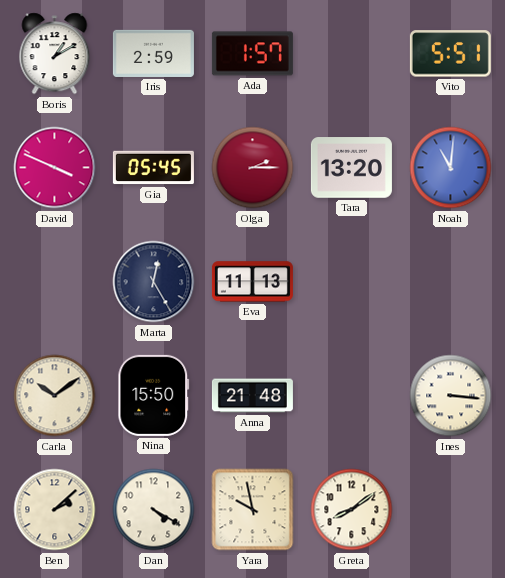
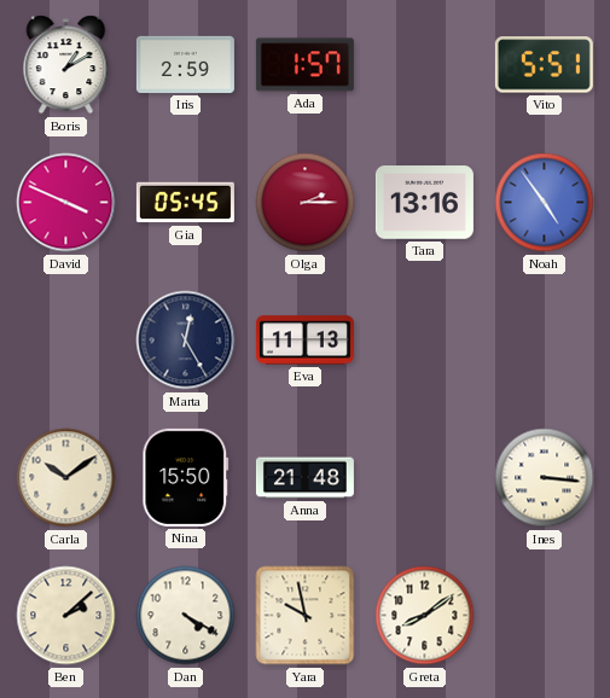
Tara: 13:20 -> 13:16 (424, 203)
Noah: 11:01 -> 4:54 (545, 203)
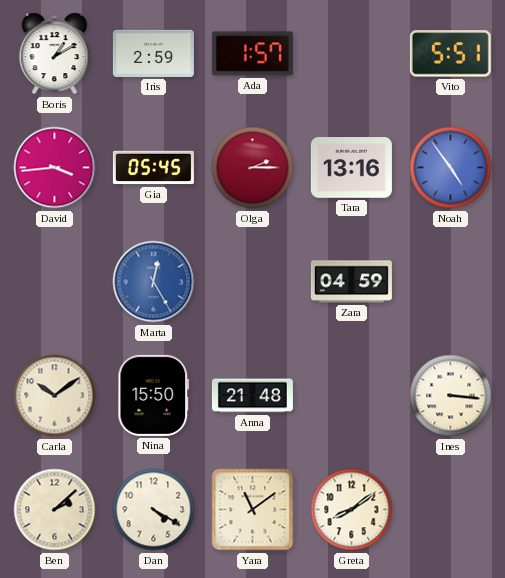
David: 3:49 -> 3:44 (55, 168)
Marta dial: navy -> blue (154, 282)
Eva: 11:13 -> none (304, 341)
Zara: none -> 04:59 (351, 282)
Yara: 9:58 -> 11:09 (253, 510)
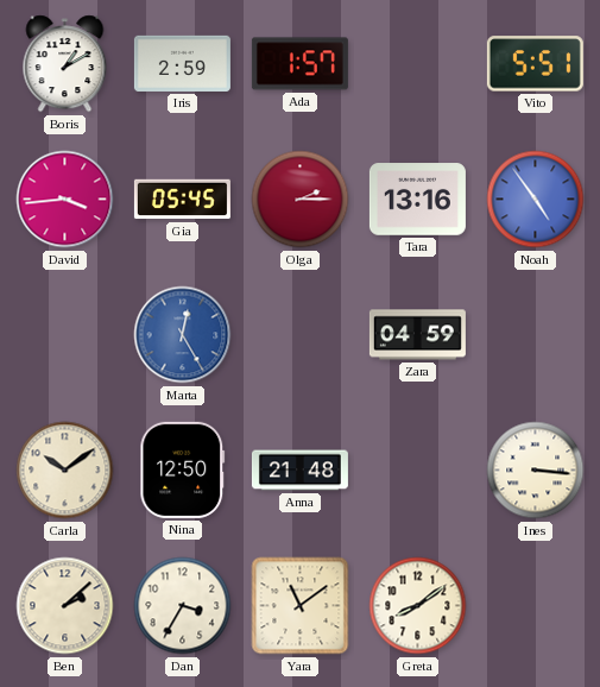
Nina: 15:50 -> 12:50 (183, 469)
Dan: 4:20 -> 3:35 (183, 606)
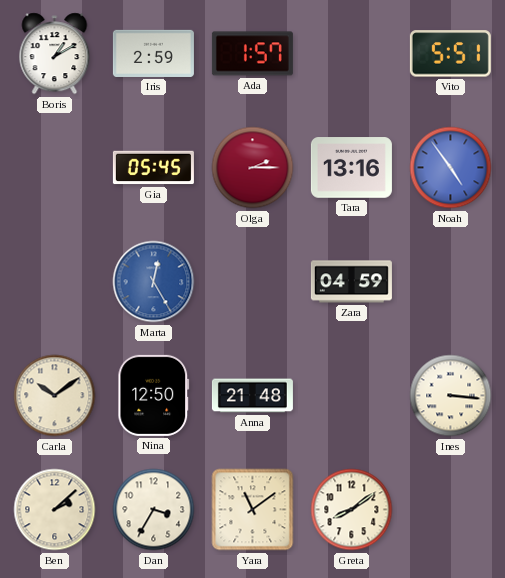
David: 3:44 -> none (65, 200)
